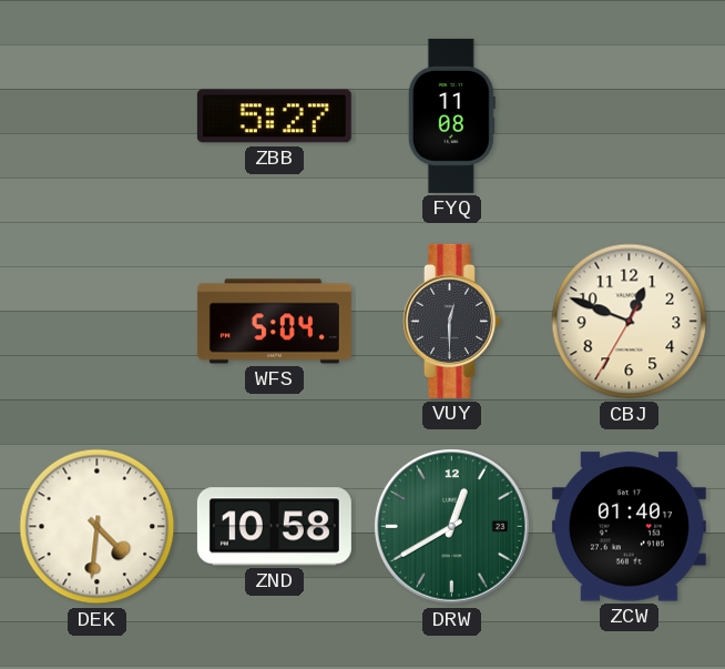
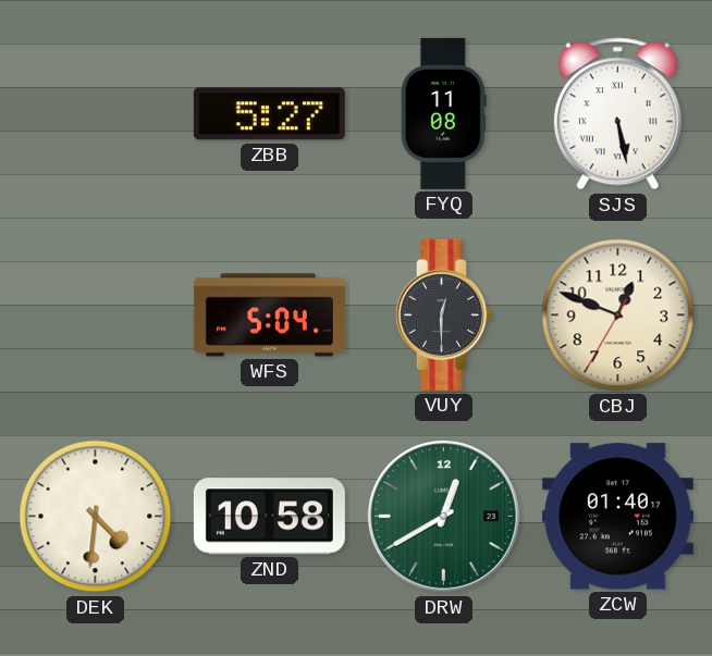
SJS: none -> 5:28 (617, 114)
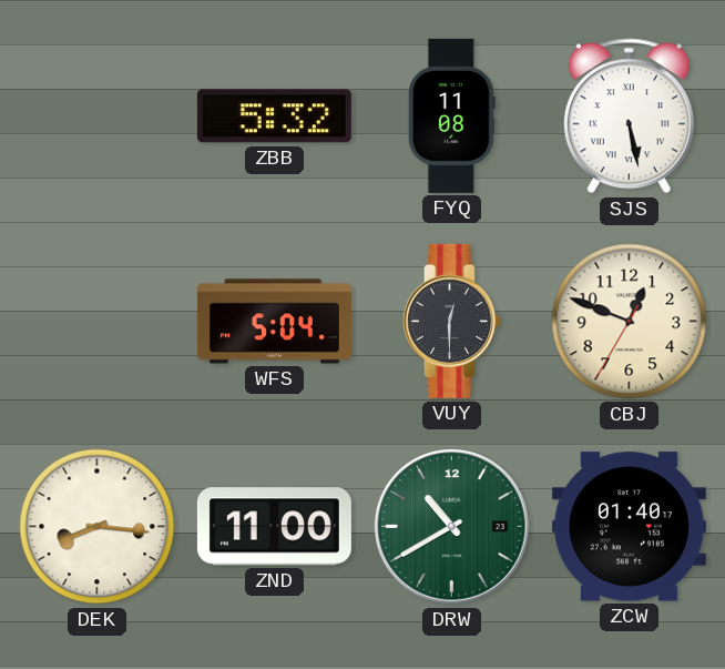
ZBB: 5:27 -> 5:32 (274, 116)
DEK: 4:31 -> 8:16 (98, 527)
ZND: 10:58 -> 11:00 (274, 527)
DRW: 12:40 -> 10:40 (452, 527)
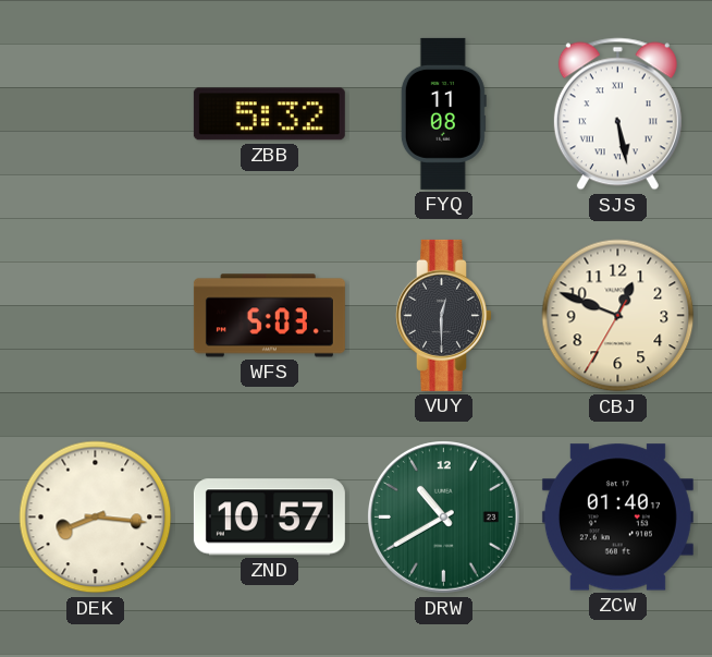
WFS: 5:04 -> 5:03 (269, 316)
ZND: 11:00 -> 10:57 (269, 518)
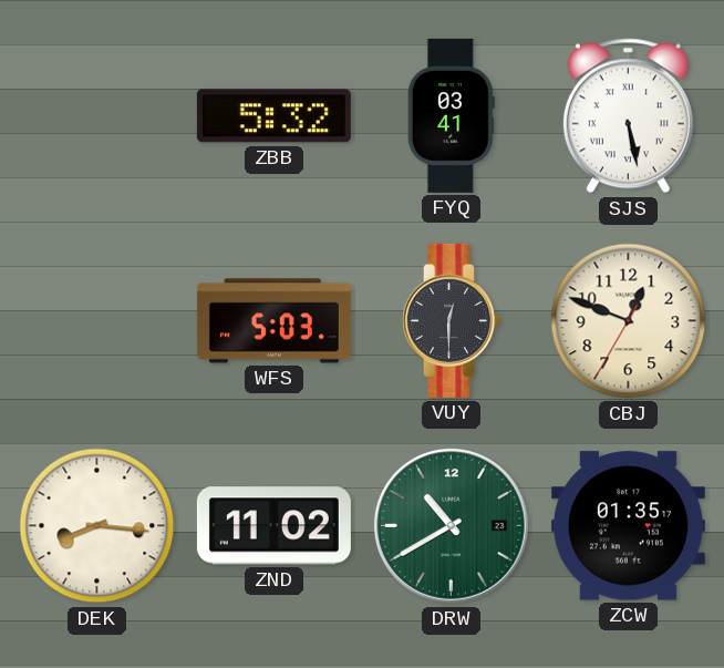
FYQ: 11:08 -> 03:41 (451, 115)
ZND: 10:57 -> 11:02 (273, 526)
ZCW: 01:40 -> 01:35 (628, 526)
